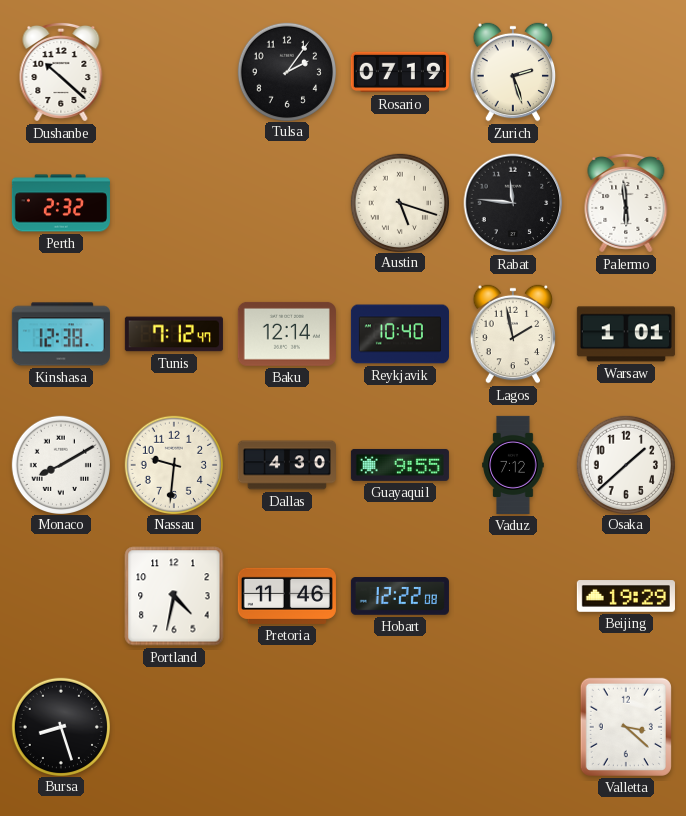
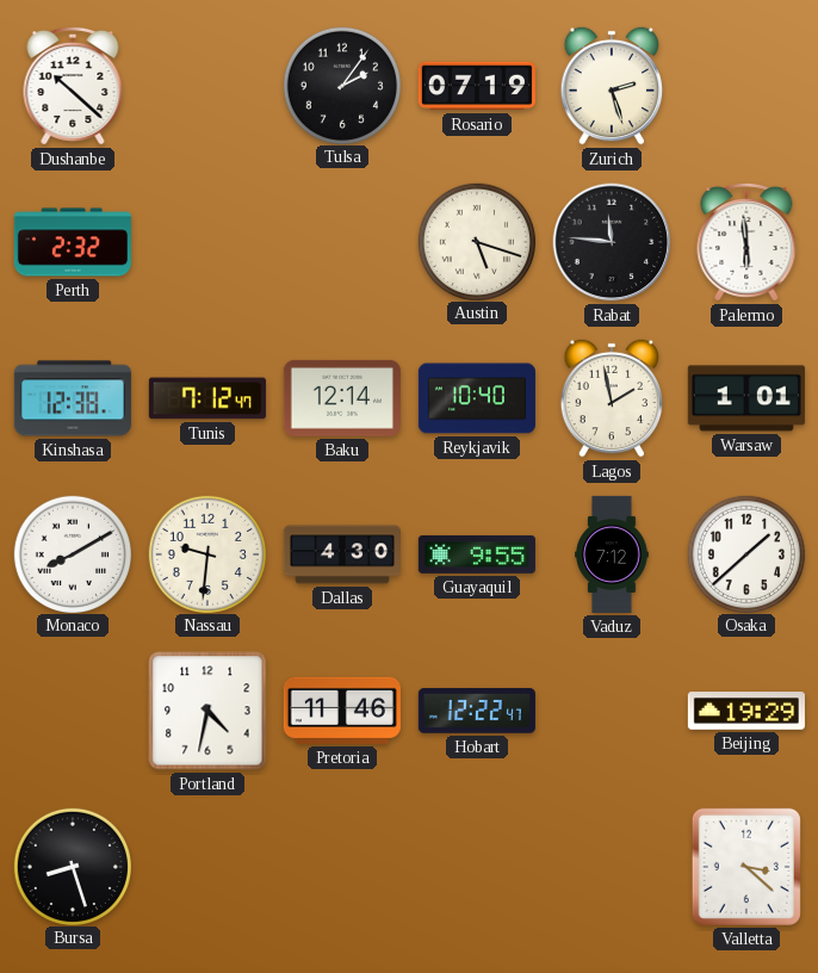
Hobart: 12:22:08 -> 12:22:47 (477, 711)
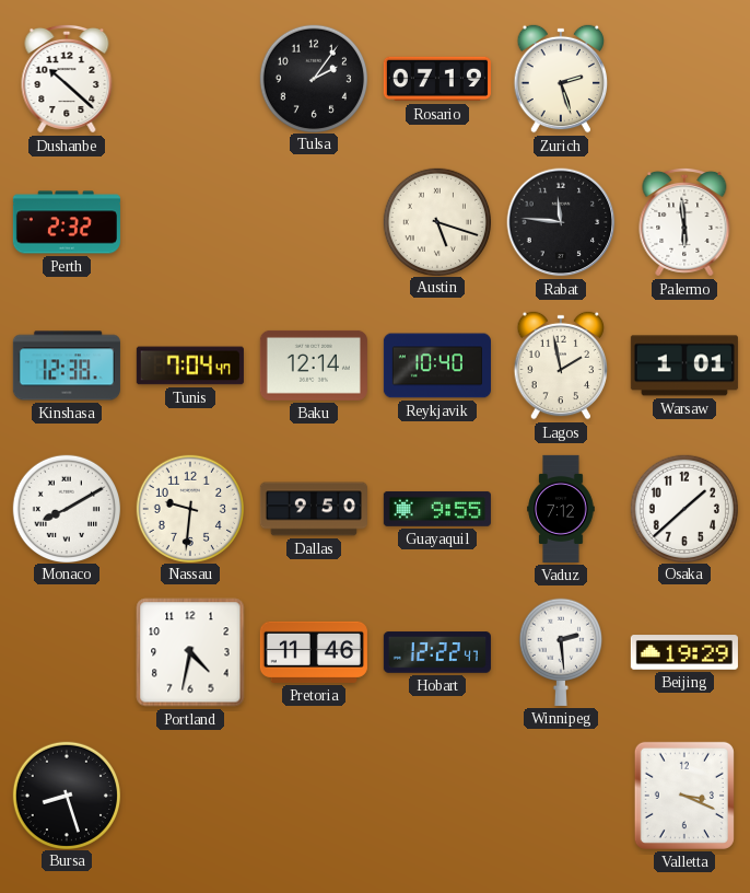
Tunis: 7:12 -> 7:04 (190, 366)
Dallas: 4:30 -> 9:50 (314, 509)
Winnipeg: none -> 2:29 (561, 652)
Valletta: 3:22 -> 3:19 (684, 796)
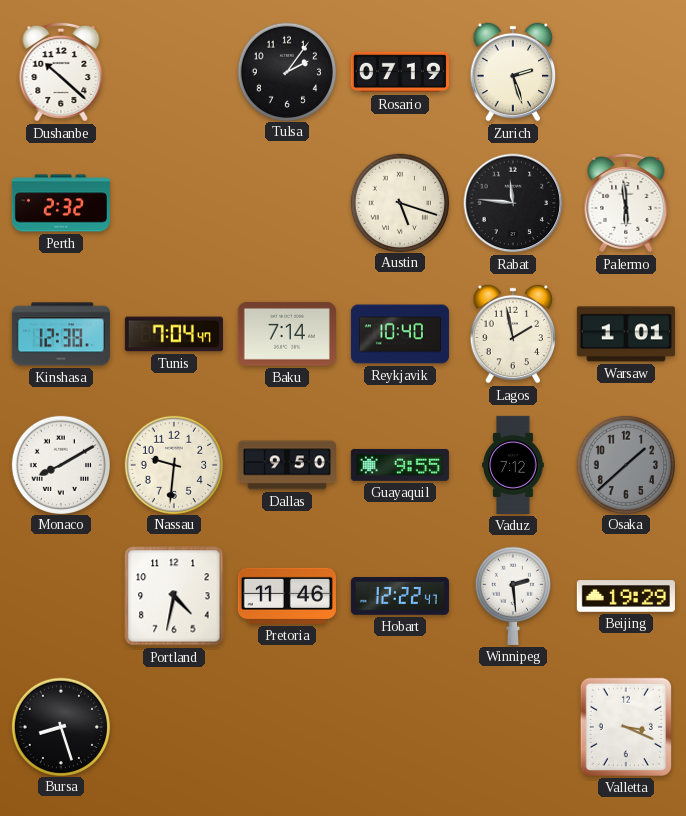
Baku: 12:14 -> 7:14 (287, 334)
Osaka dial: white -> grey (625, 464)
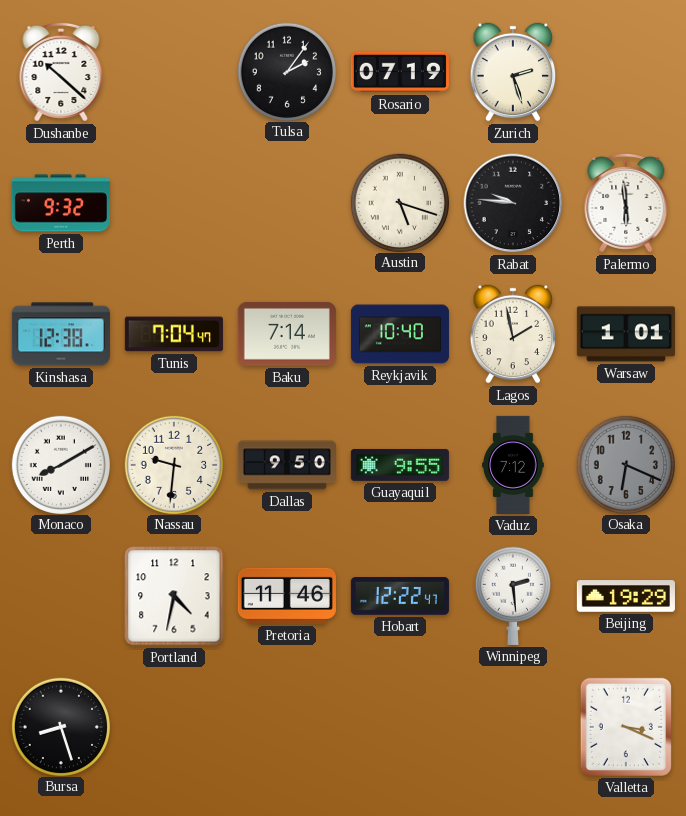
Perth: 2:32 -> 9:32 (61, 203)
Rabat: 11:46 -> 9:46 (513, 203)
Osaka: 1:38 -> 6:19 (625, 464)
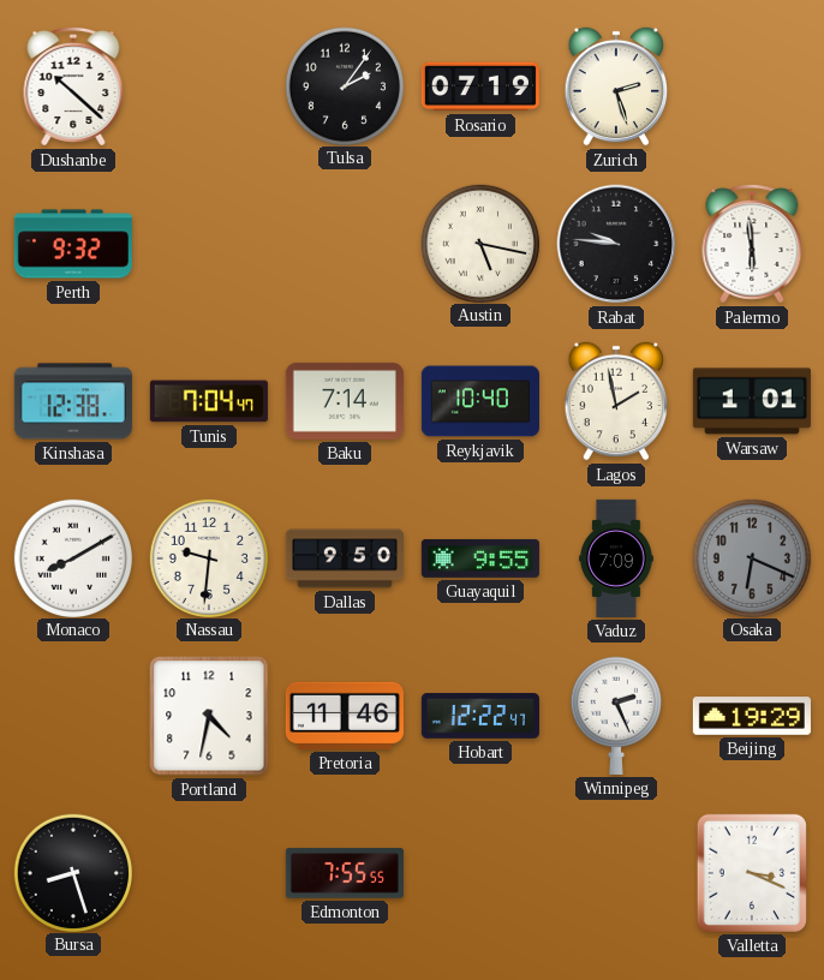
Austin: 5:18 -> 5:17 (479, 243)
Vaduz: 7:12 -> 7:09 (616, 558)
Winnipeg: 2:29 -> 2:26 (616, 716)
Edmonton: none -> 7:55 (345, 873)
